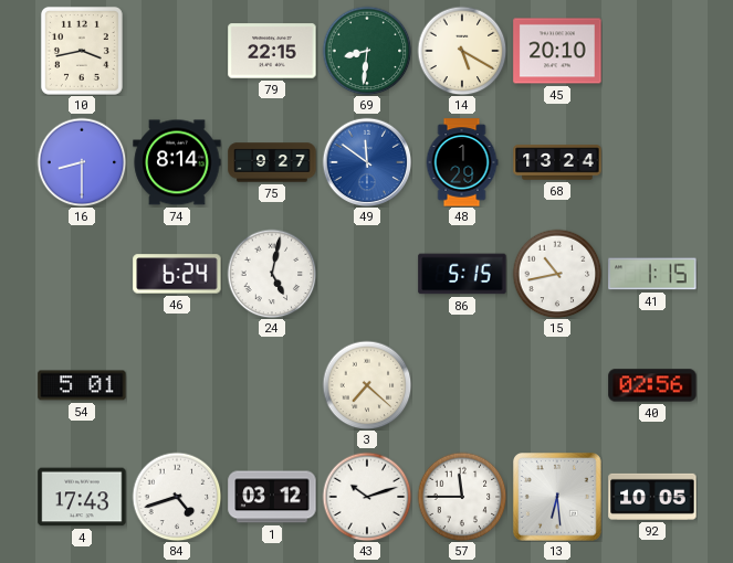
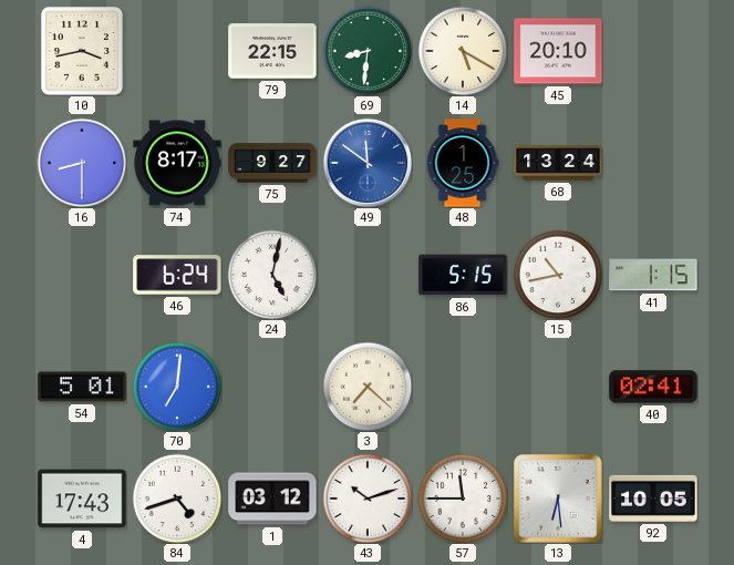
74: 8:14 -> 8:17 (177, 163)
48: 1:29 -> 1:25 (463, 163)
70: none -> 7:01 (177, 387)
40: 02:56 -> 02:41 (653, 387)
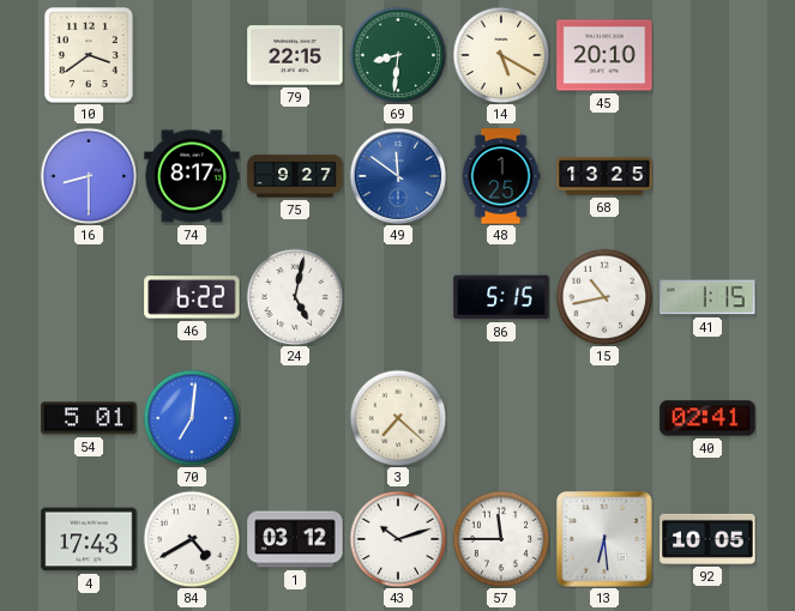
10: 3:43 -> 3:39 (89, 55)
68: 13:24 -> 13:25 (604, 176)
46: 6:24 -> 6:22 (192, 297)
84: 4:42 -> 4:40 (192, 539)
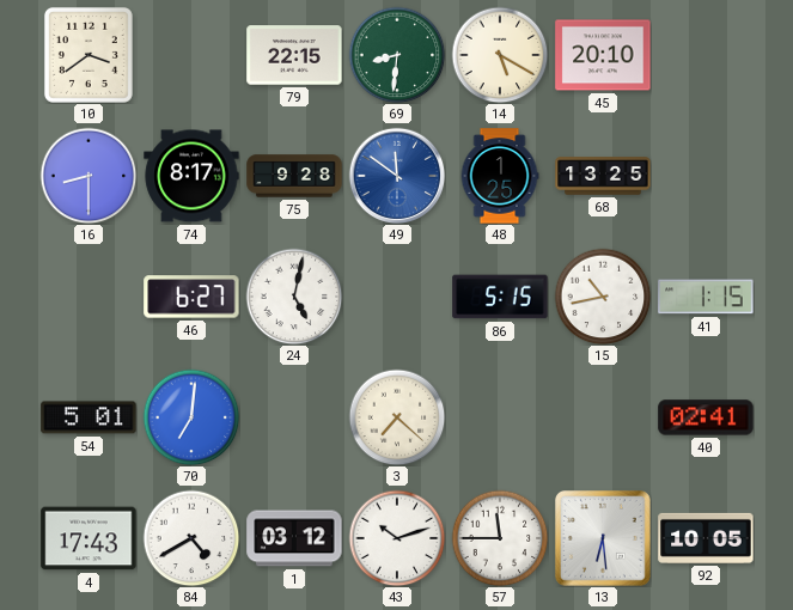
75: 9:27 -> 9:28 (294, 176)
46: 6:22 -> 6:27 (191, 297)
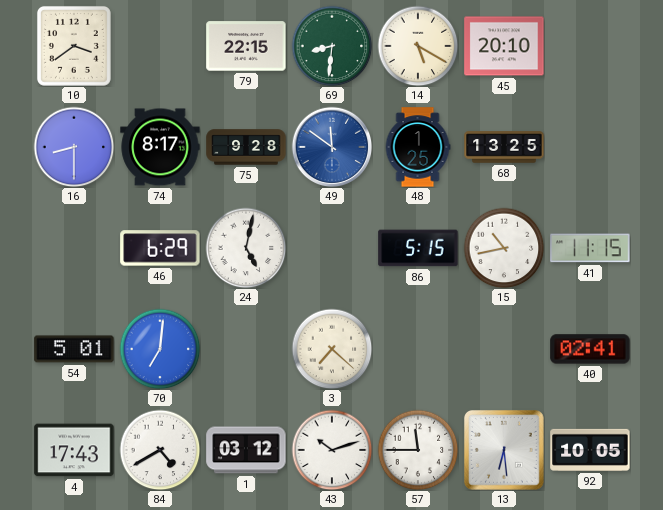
46: 6:27 -> 6:29 (160, 248)
41: 1:15 -> 11:15 (590, 248)
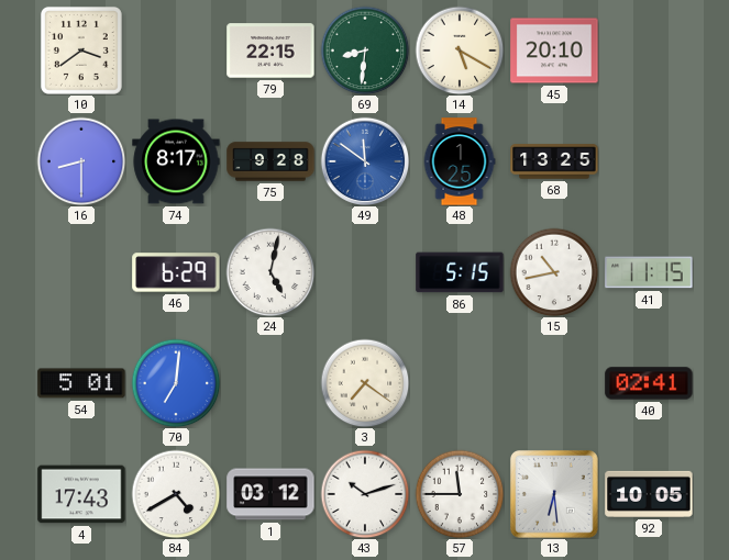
3: 7:22 -> 7:21 (365, 383)
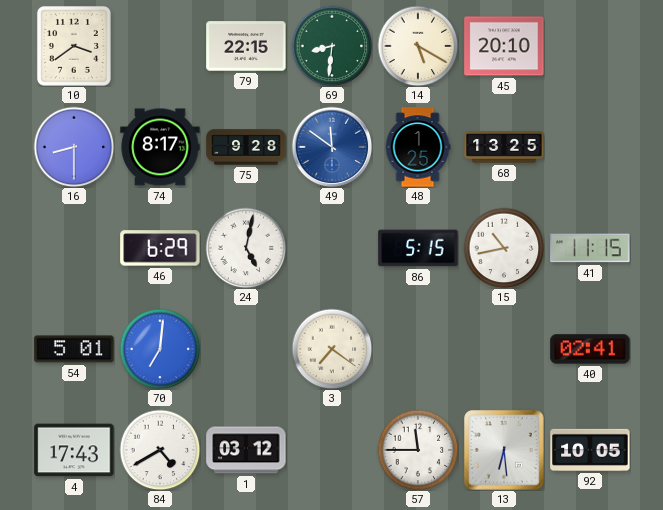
43: 10:12 -> none (365, 494)
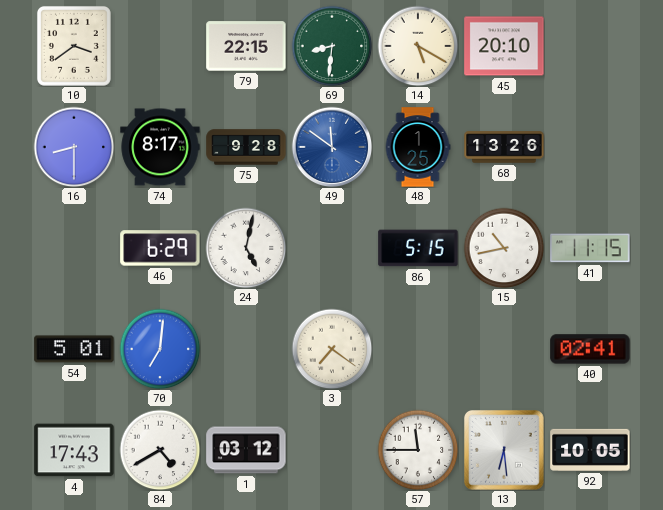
68: 13:25 -> 13:26 (504, 147)
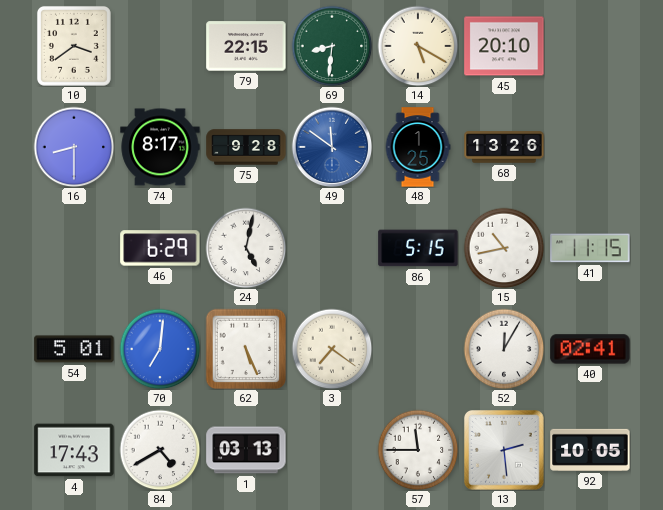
62: none -> 5:26 (246, 349)
52: none -> 12:05 (504, 349)
1: 03:12 -> 03:13 (246, 450)
13: 6:29 -> 2:29 (505, 451)
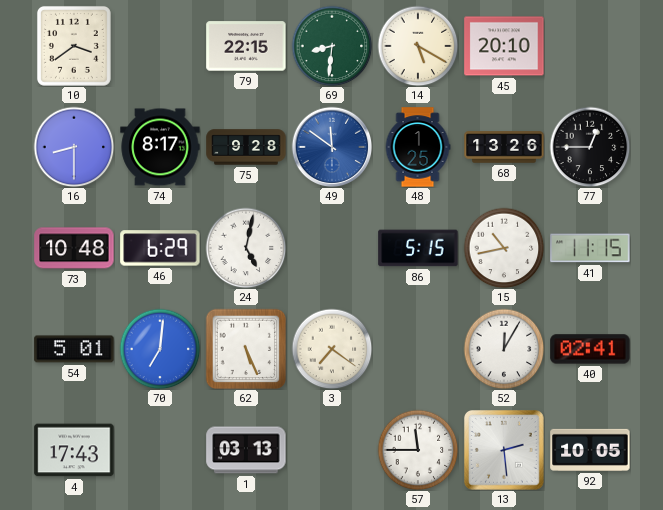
77: none -> 12:45 (590, 147)
73: none -> 10:48 (74, 248)
84: 4:40 -> none (160, 450)
